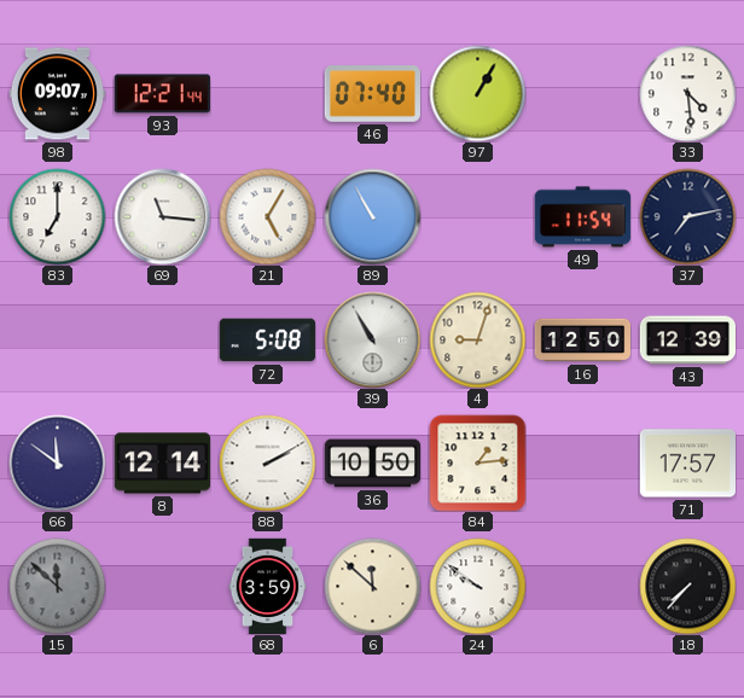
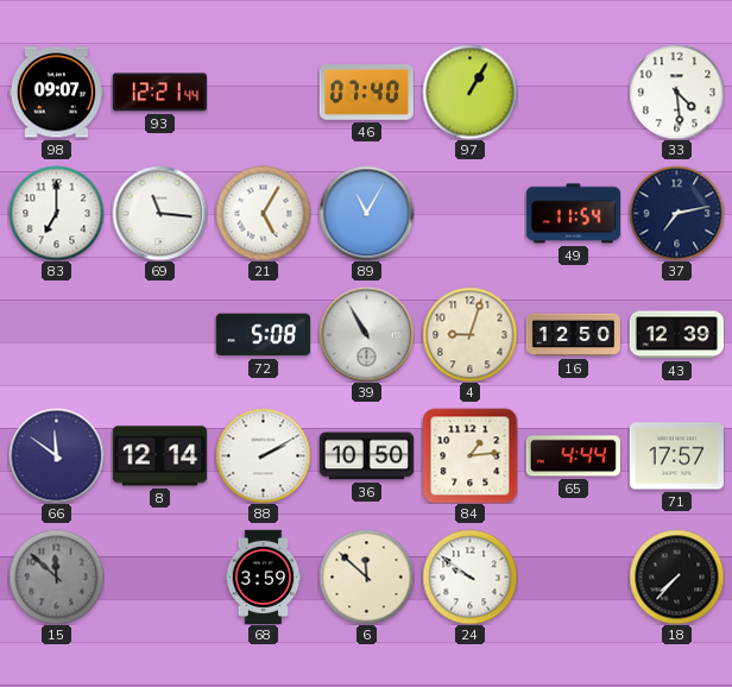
89: 10:55 -> 11:05 (366, 213)
65: none -> 4:44 (573, 456)
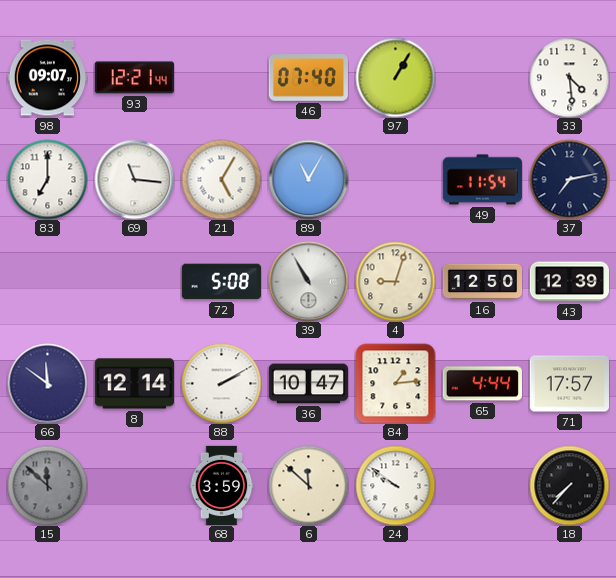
36: 10:50 -> 10:47 (308, 384)
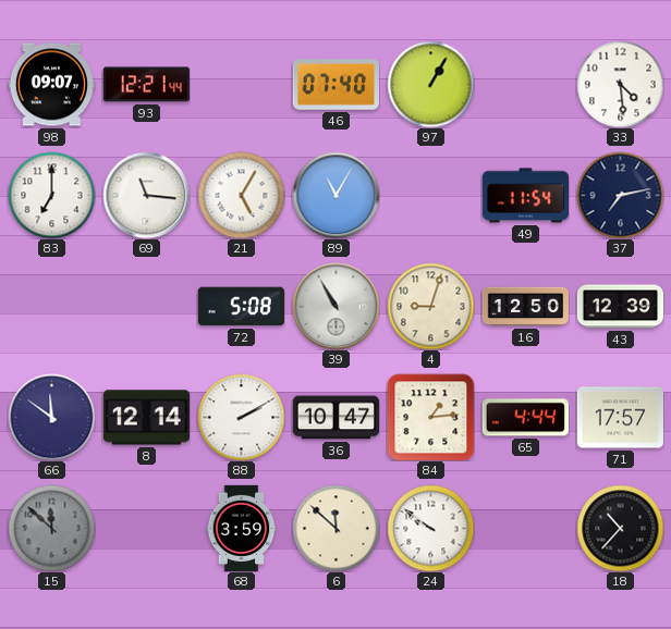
18: 7:37 -> 10:37 (620, 528)
